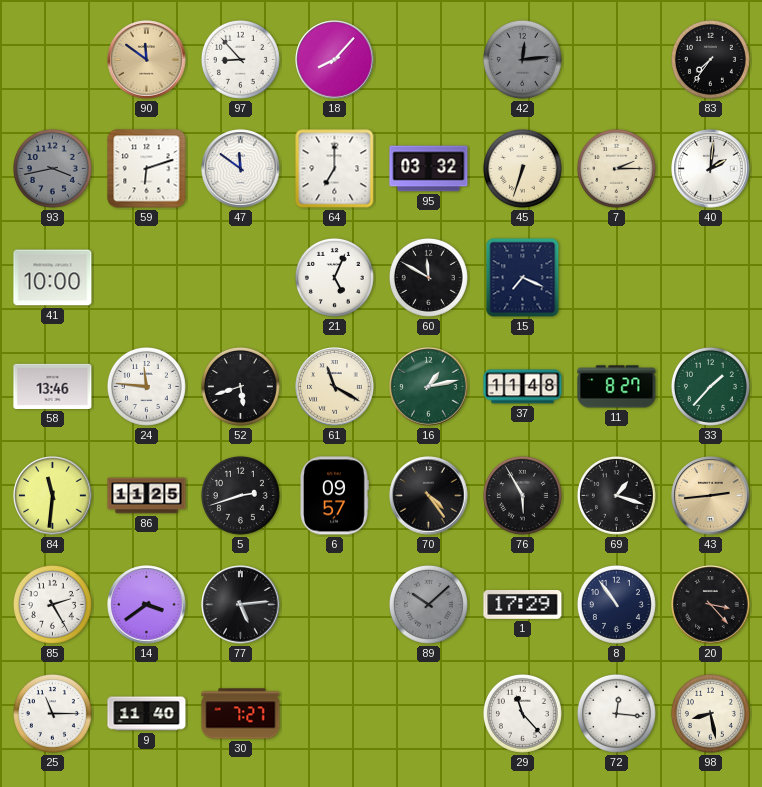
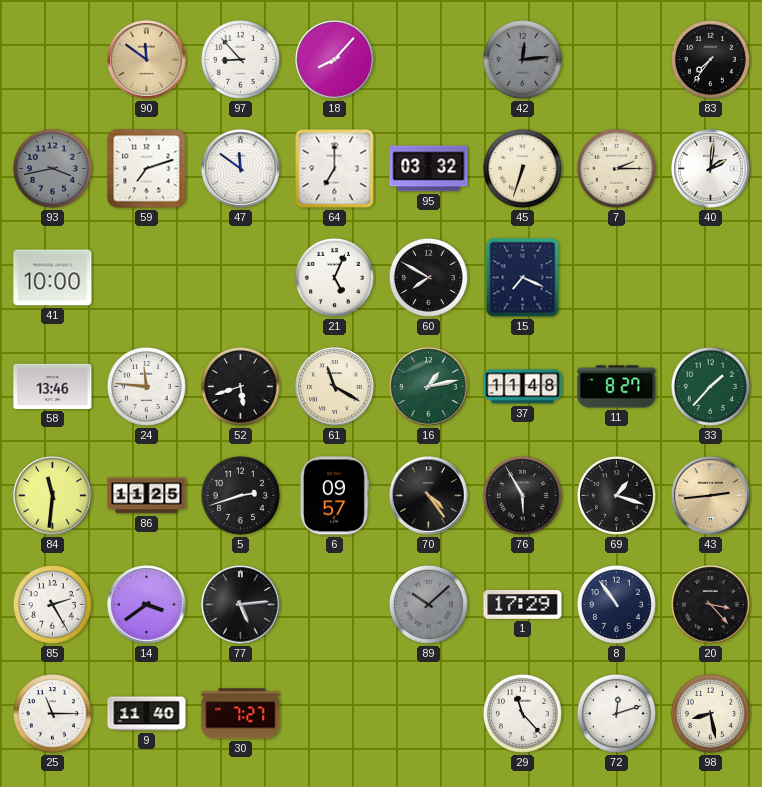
59: 6:12 -> 7:12 (147, 169)
60: 11:50 -> 7:50 (428, 277)
72: 12:16 -> 12:12 (616, 713)
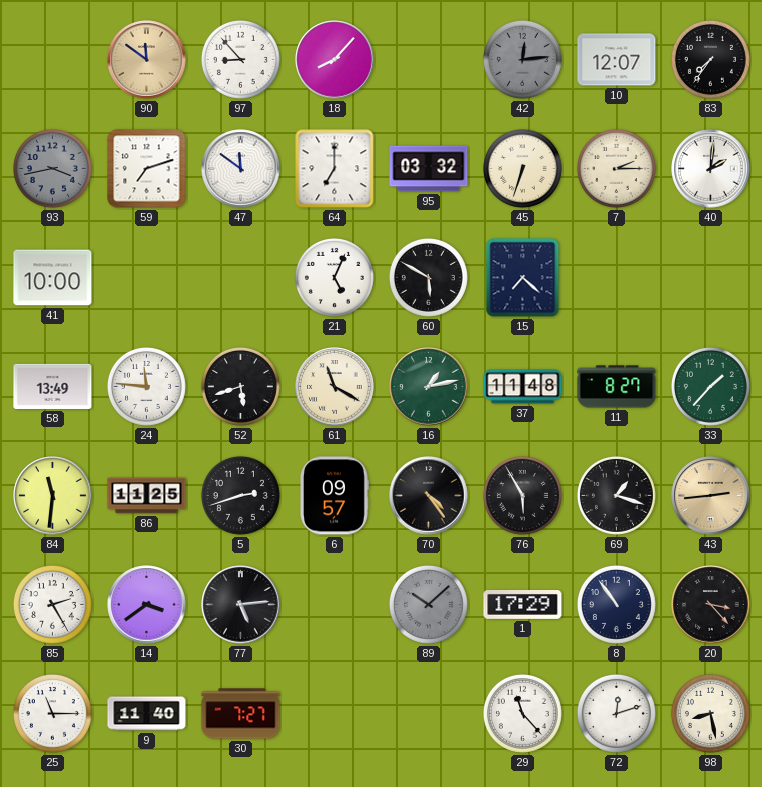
10: none -> 12:07 (617, 60)
60: 7:50 -> 5:50 (428, 277)
15: 7:19 -> 7:22 (523, 278)
58: 13:46 -> 13:49 (53, 386)
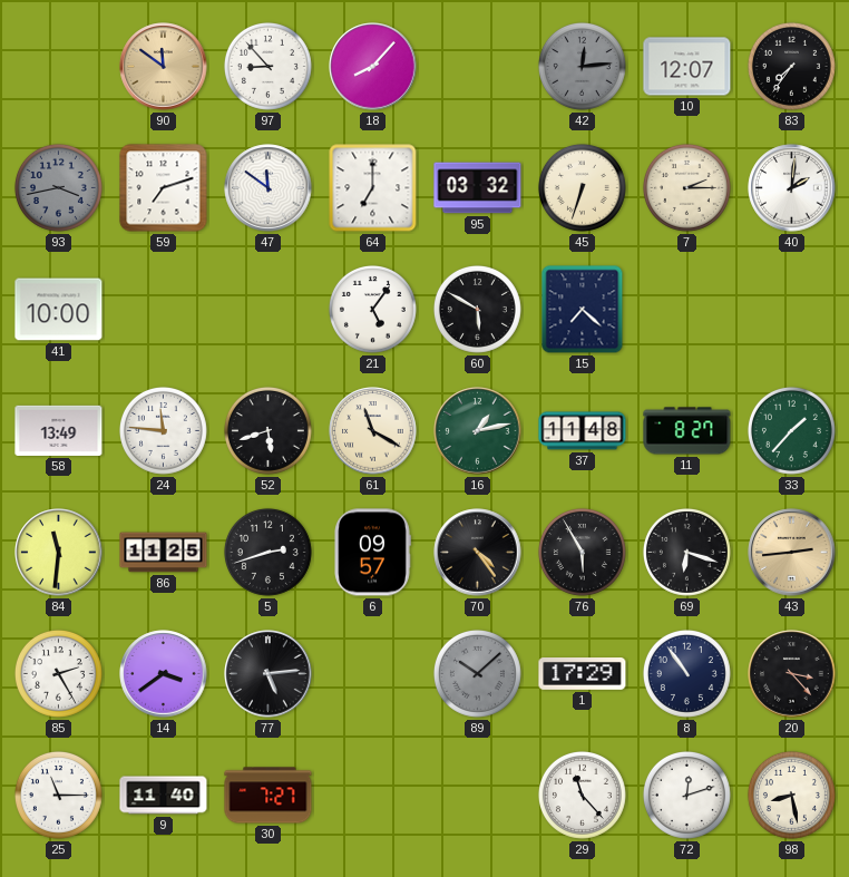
21: 5:04 -> 5:06 (372, 309)
69: 1:18 -> 6:18 (686, 552)
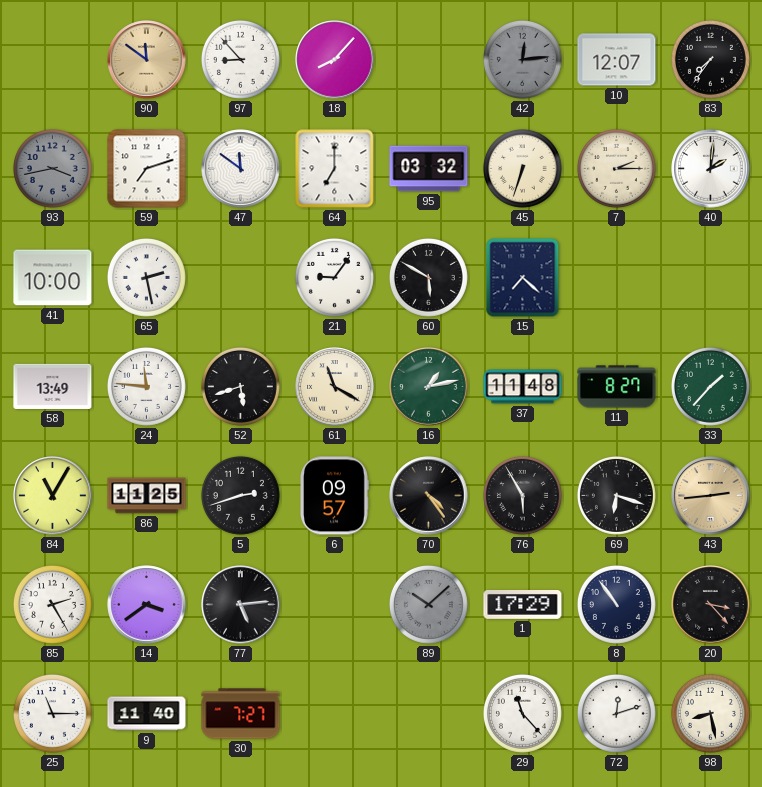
65: none -> 2:28 (146, 277)
21: 5:06 -> 9:06 (334, 277)
84: 11:31 -> 11:05 (53, 496)
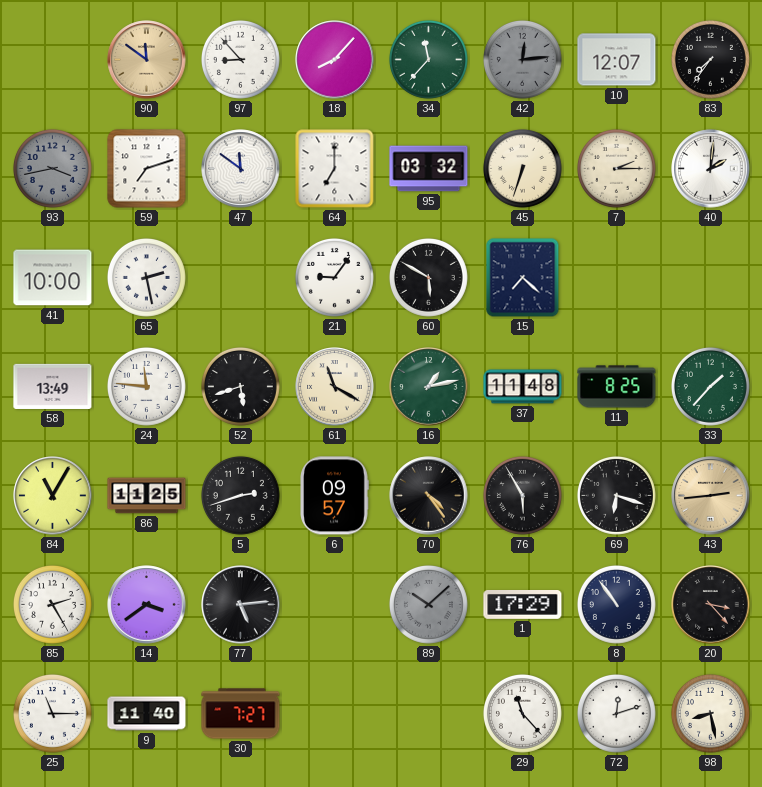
34: none -> 11:37 (428, 59)
11: 8:27 -> 8:25 (617, 387)
